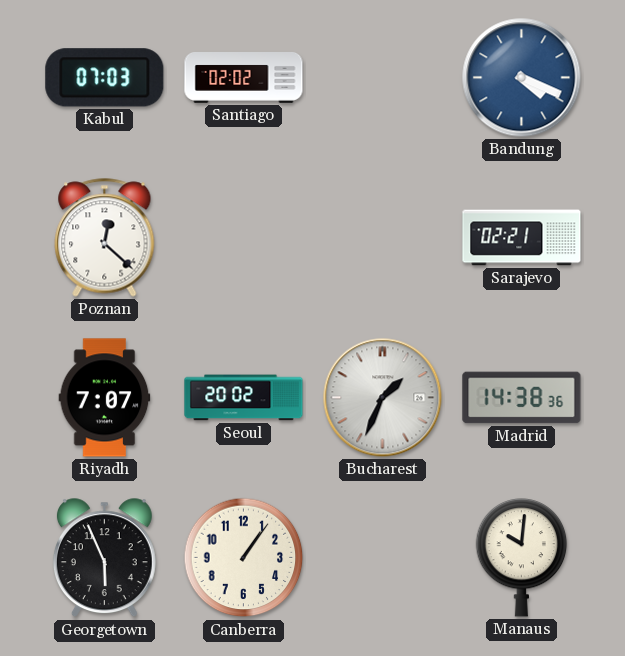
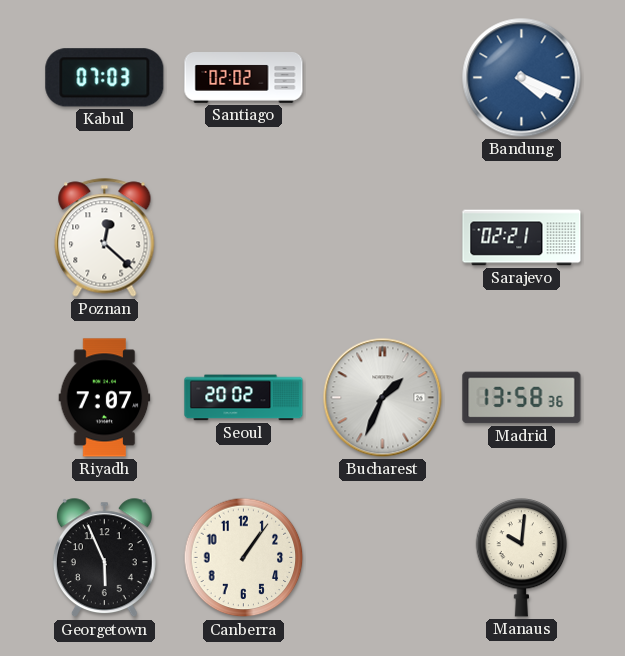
Madrid: 14:38 -> 13:58 (522, 398)
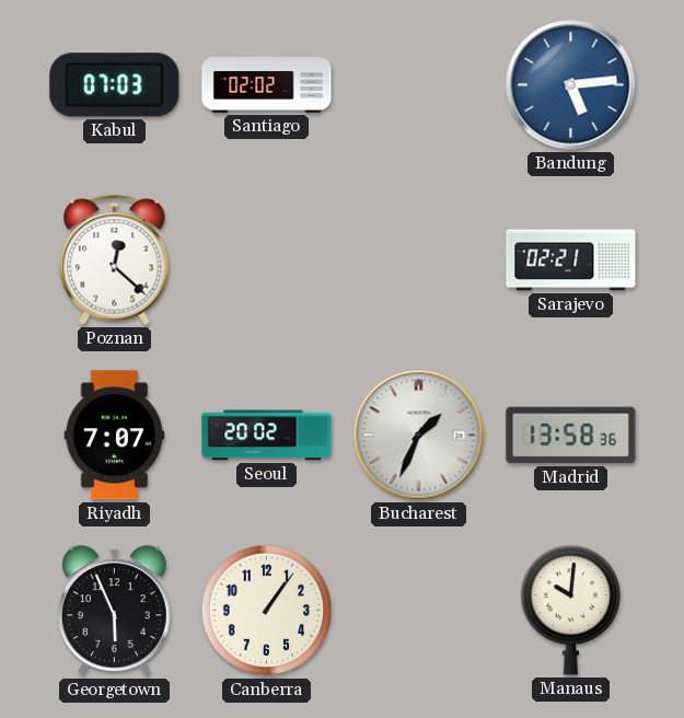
Bandung: 4:19 -> 5:14 (571, 85)
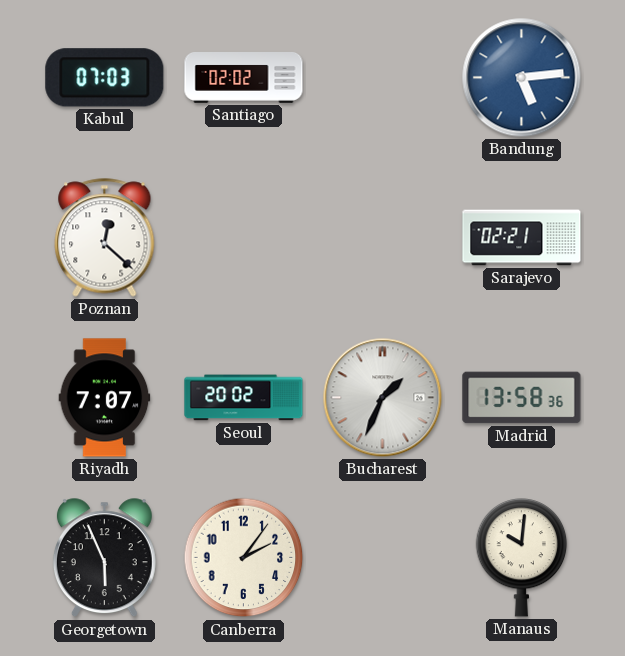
Canberra: 1:06 -> 2:06 (244, 558)
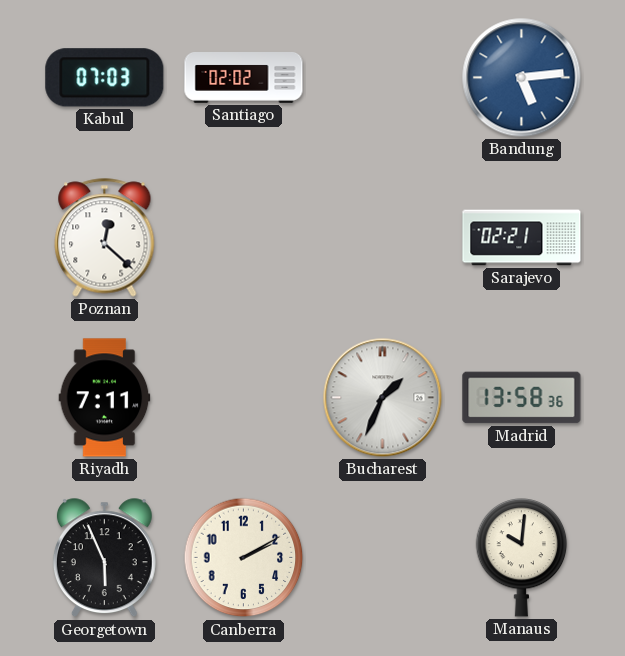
Riyadh: 7:07 -> 7:11 (105, 398)
Seoul: 20:02 -> none (244, 398)
Canberra: 2:06 -> 2:10 (244, 558)
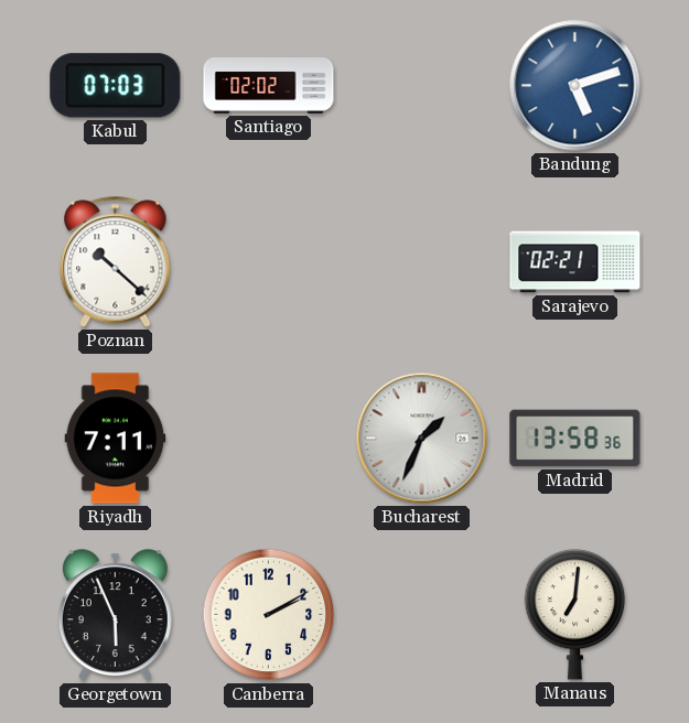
Bandung: 5:14 -> 5:12 (575, 86)
Poznan: 12:22 -> 10:22 (116, 262)
Manaus: 10:01 -> 7:01 (575, 615)
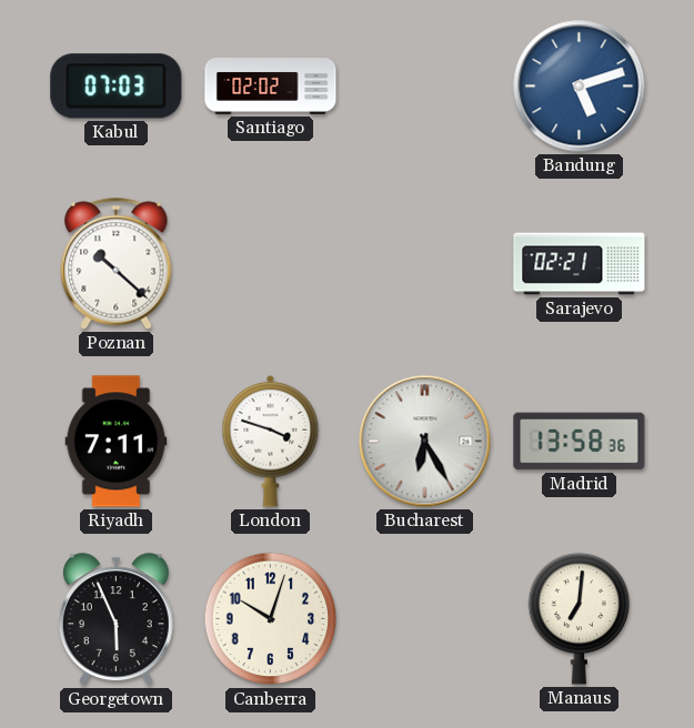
London: none -> 3:48 (271, 441)
Bucharest: 1:34 -> 6:25 (425, 442)
Canberra: 2:10 -> 10:03 (271, 619)
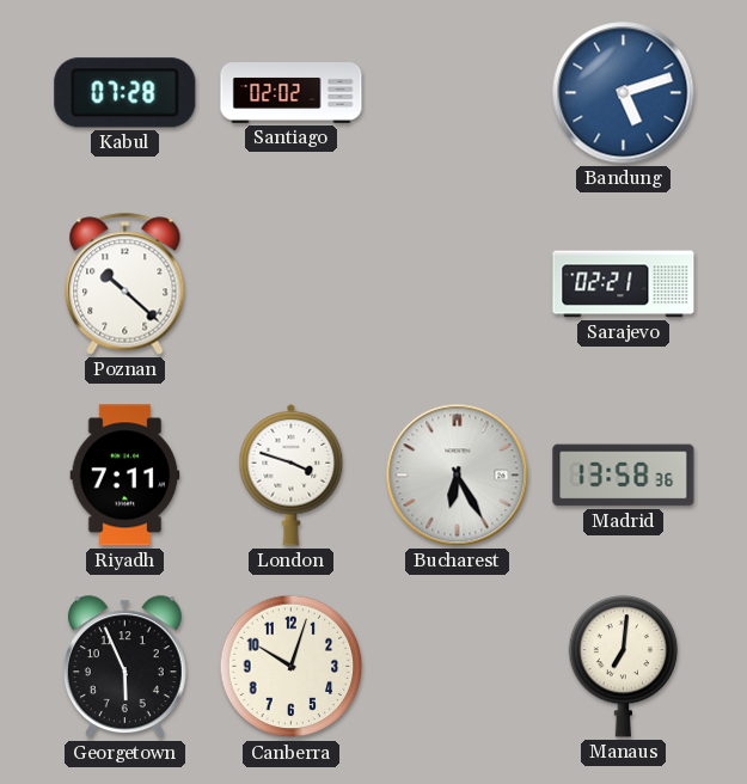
Kabul: 07:03 -> 07:28 (125, 93)
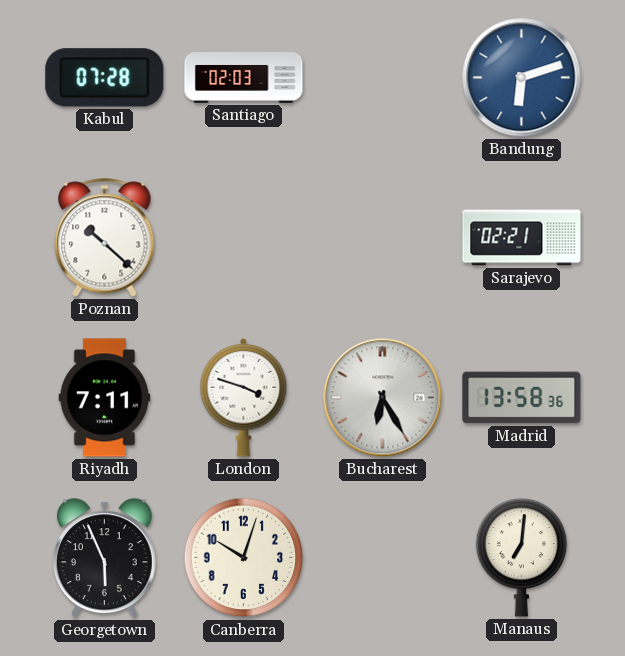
Santiago: 02:02 -> 02:03 (244, 78)
Bandung: 5:12 -> 6:12 (522, 78)
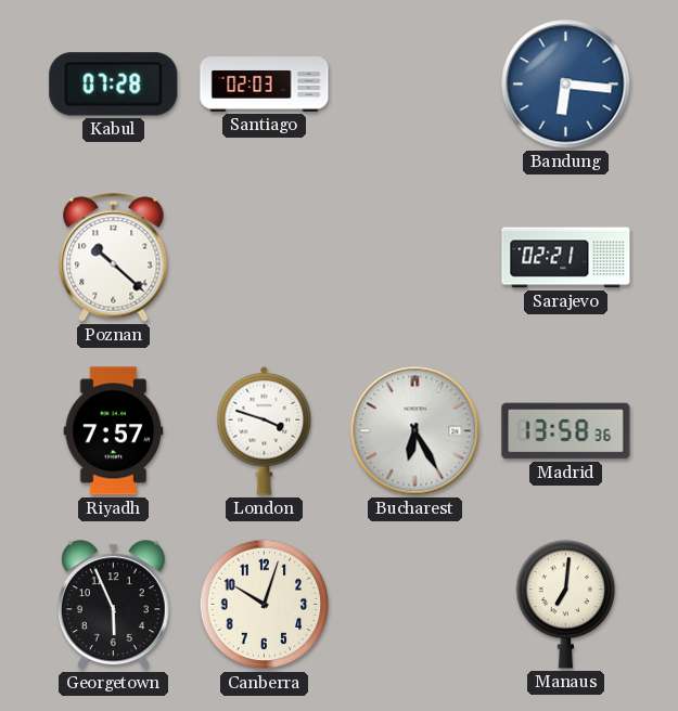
Bandung: 6:12 -> 6:16 (566, 85)
Riyadh: 7:11 -> 7:57 (114, 431)
